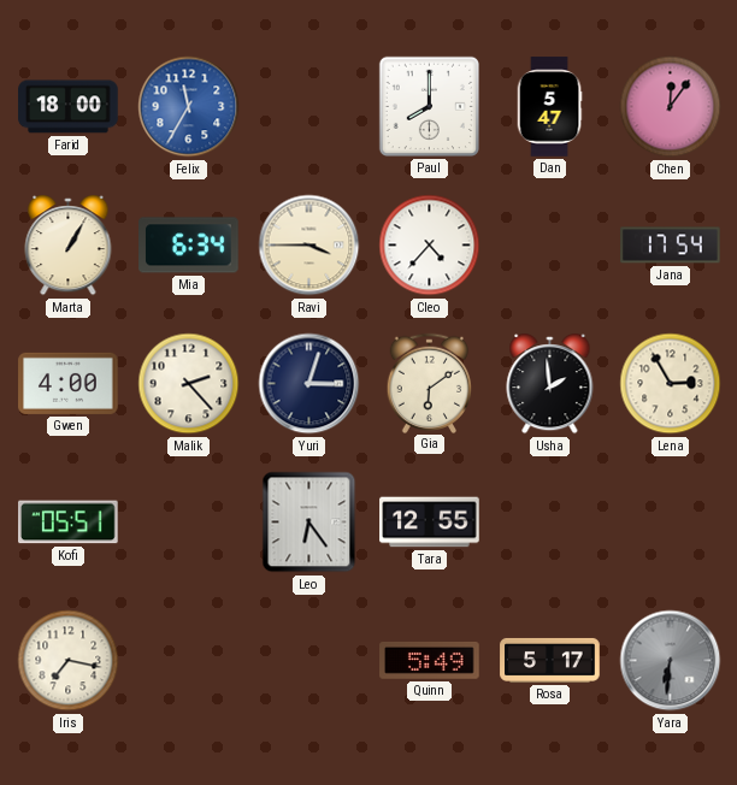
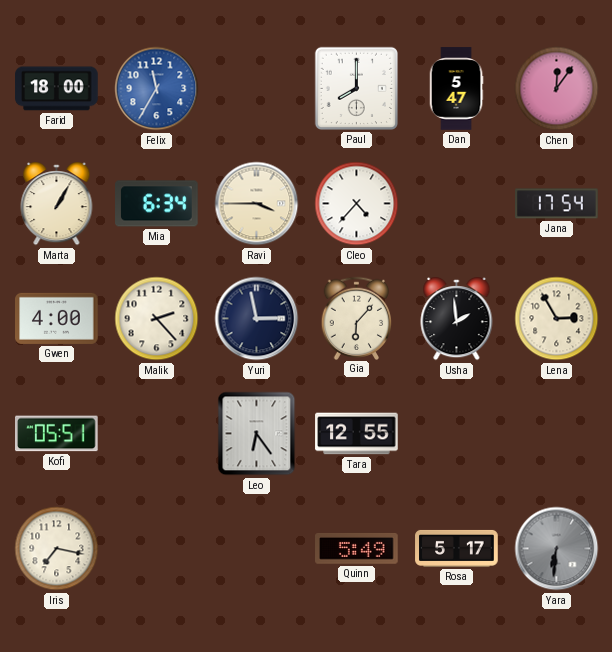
Yuri: 3:03 -> 2:58 (257, 319)
Gia: 6:09 -> 6:07 (357, 318)
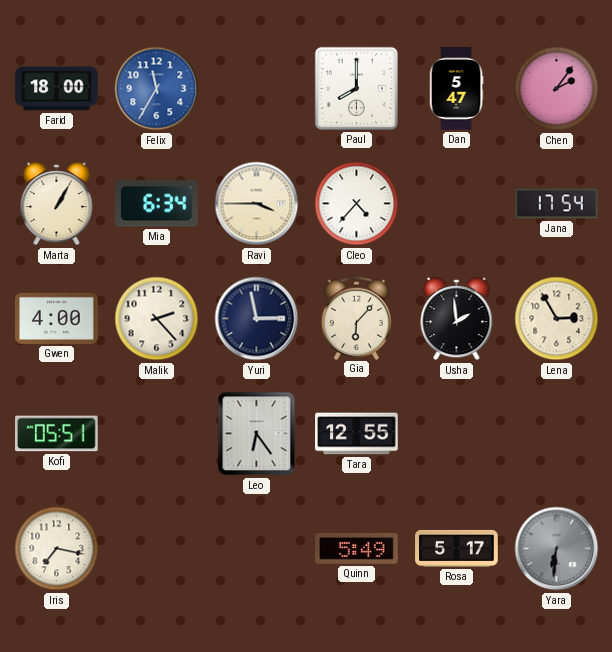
Chen: 12:06 -> 2:06 (557, 89)
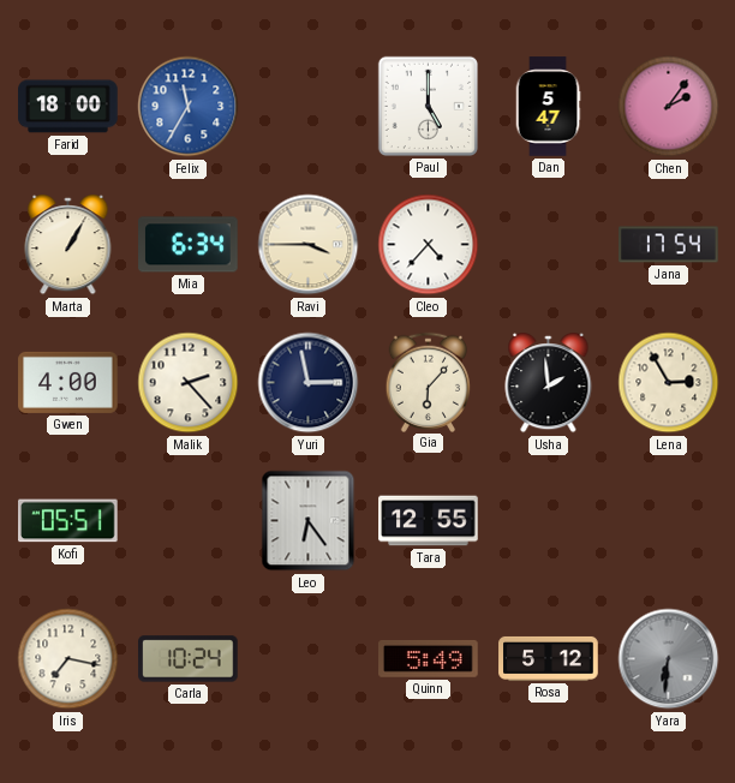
Paul: 8:00 -> 5:00 (428, 106)
Carla: none -> 10:24 (189, 659)
Rosa: 5:17 -> 5:12 (549, 658)
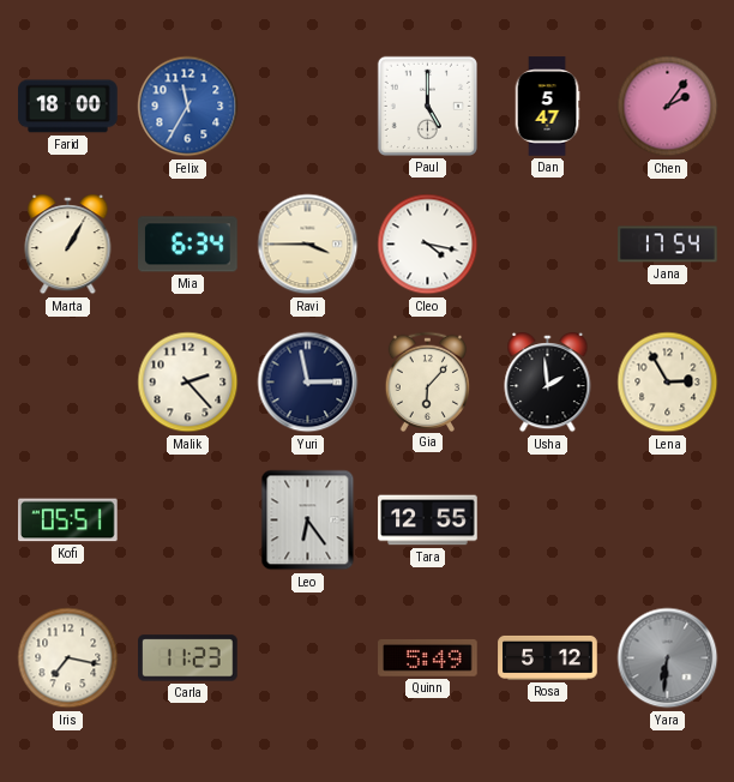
Cleo: 4:37 -> 4:17 (428, 245)
Gwen: 4:00 -> none (68, 382)
Carla: 10:24 -> 11:23 (188, 658)
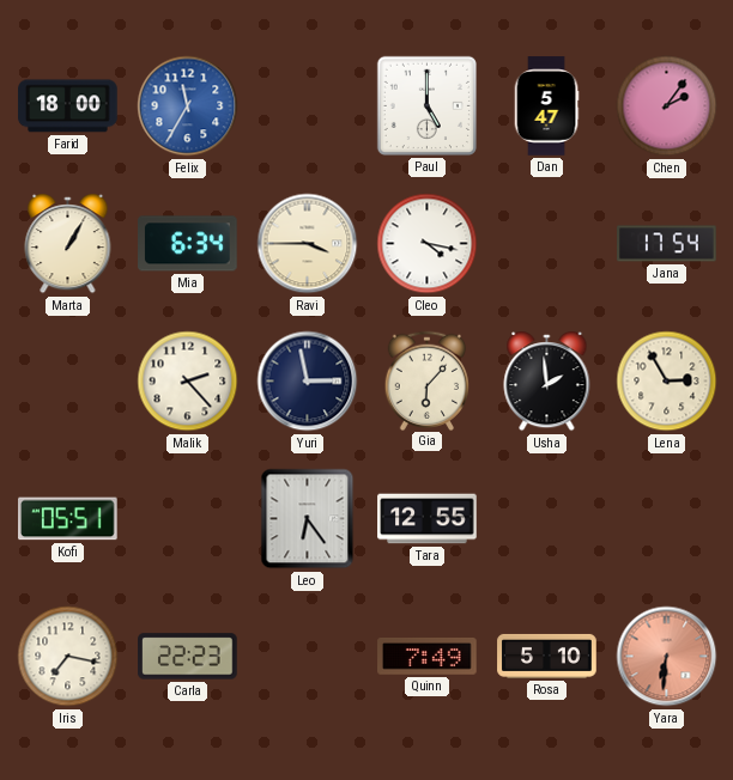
Carla: 11:23 -> 22:23 (188, 657)
Quinn: 5:49 -> 7:49 (428, 657)
Rosa: 5:12 -> 5:10 (547, 656)
Yara dial: grey -> salmon (667, 657)
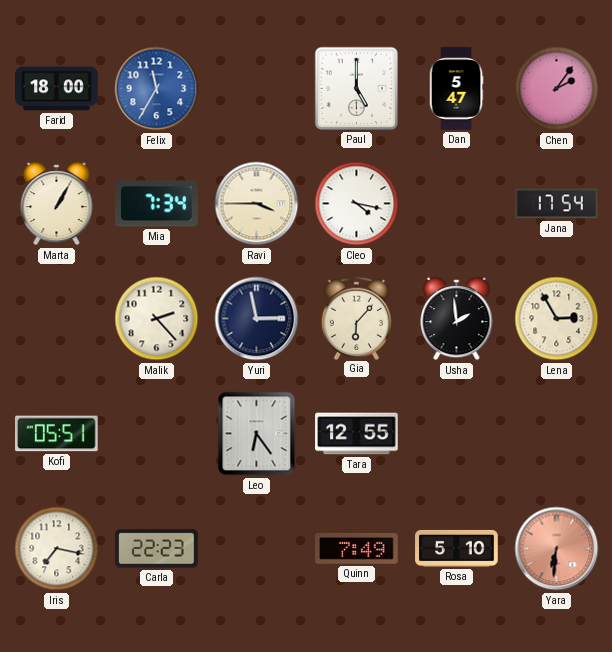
Mia: 6:34 -> 7:34 (157, 204)
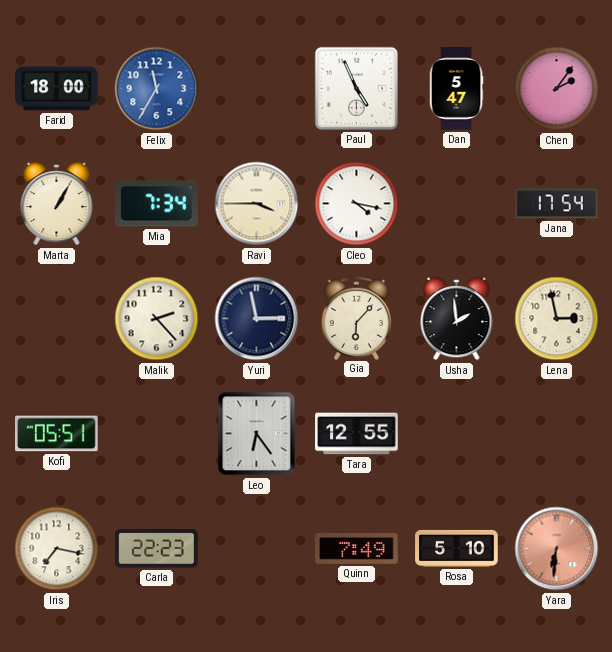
Paul: 5:00 -> 4:56 (356, 88)
Lena: 2:55 -> 2:58 (557, 319)
